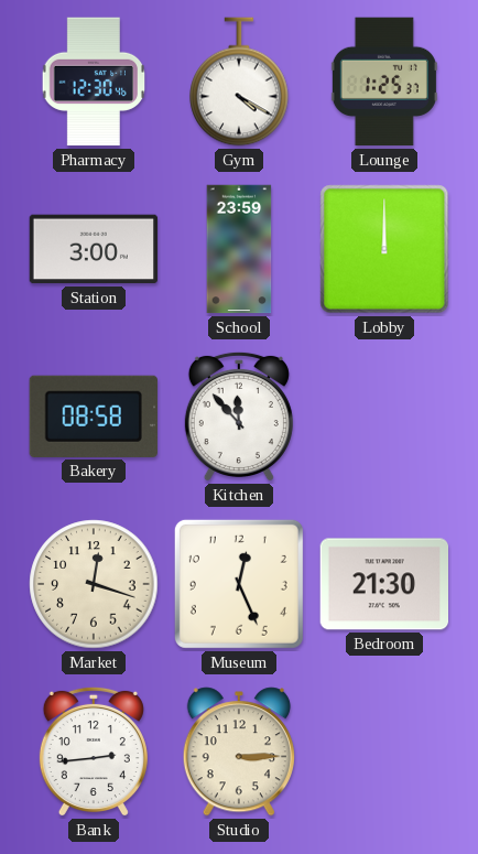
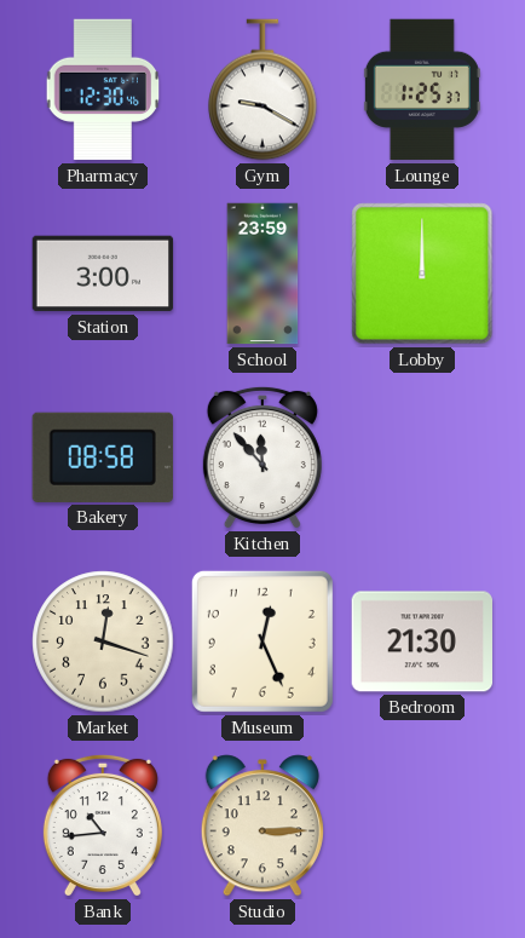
Gym: 4:20 -> 9:20 (262, 90)
Bank: 2:44 -> 10:44 (103, 825)
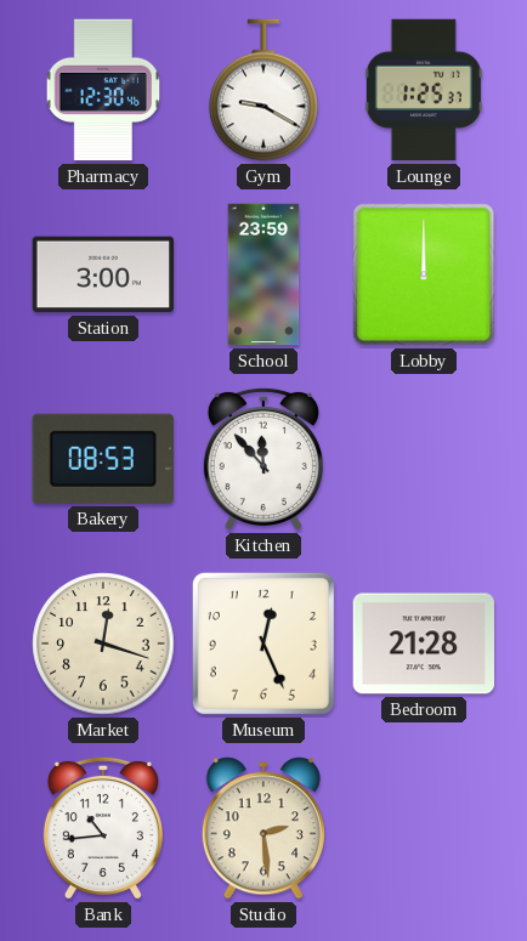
Bakery: 08:58 -> 08:53 (103, 459)
Bedroom: 21:30 -> 21:28 (423, 644)
Studio: 3:15 -> 2:29 (263, 828)
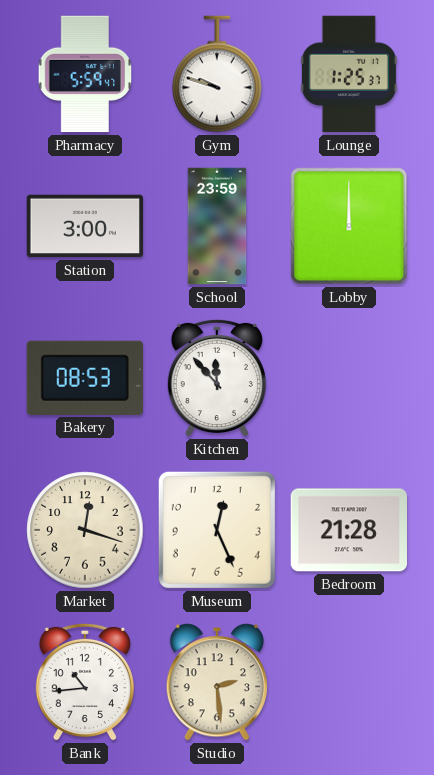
Pharmacy: 12:30 -> 5:59 (85, 74)
Gym: 9:20 -> 9:48 (217, 74)
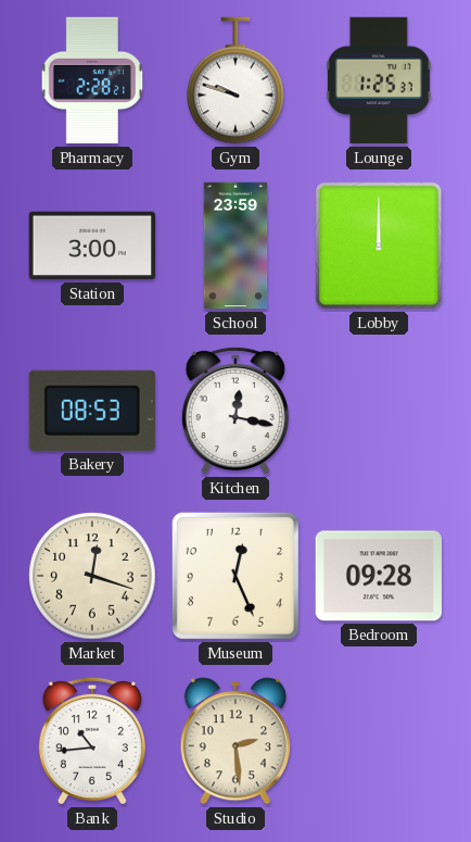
Pharmacy: 5:59 -> 2:28 (92, 80)
Kitchen: 11:53 -> 12:17 (235, 411)
Bedroom: 21:28 -> 09:28 (378, 576)
